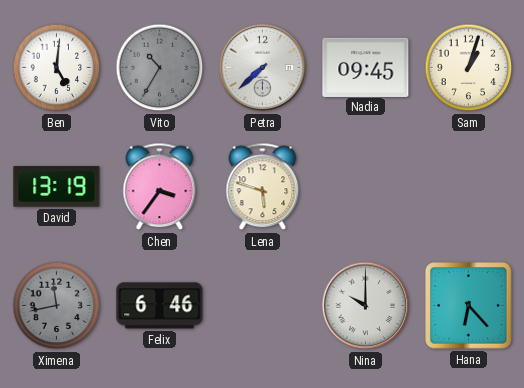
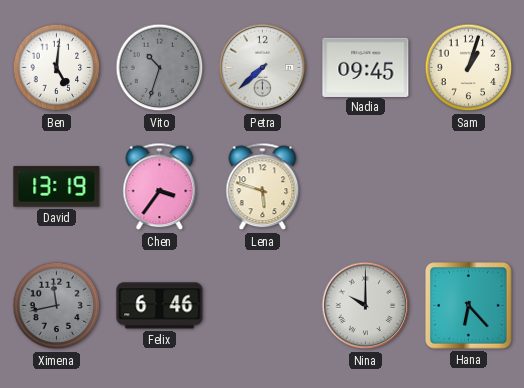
Vito: 10:35 -> 10:33 (160, 68)
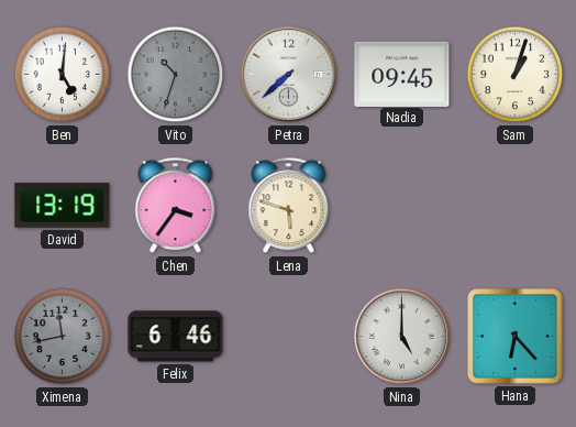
Nina: 10:00 -> 5:00 (402, 337)
